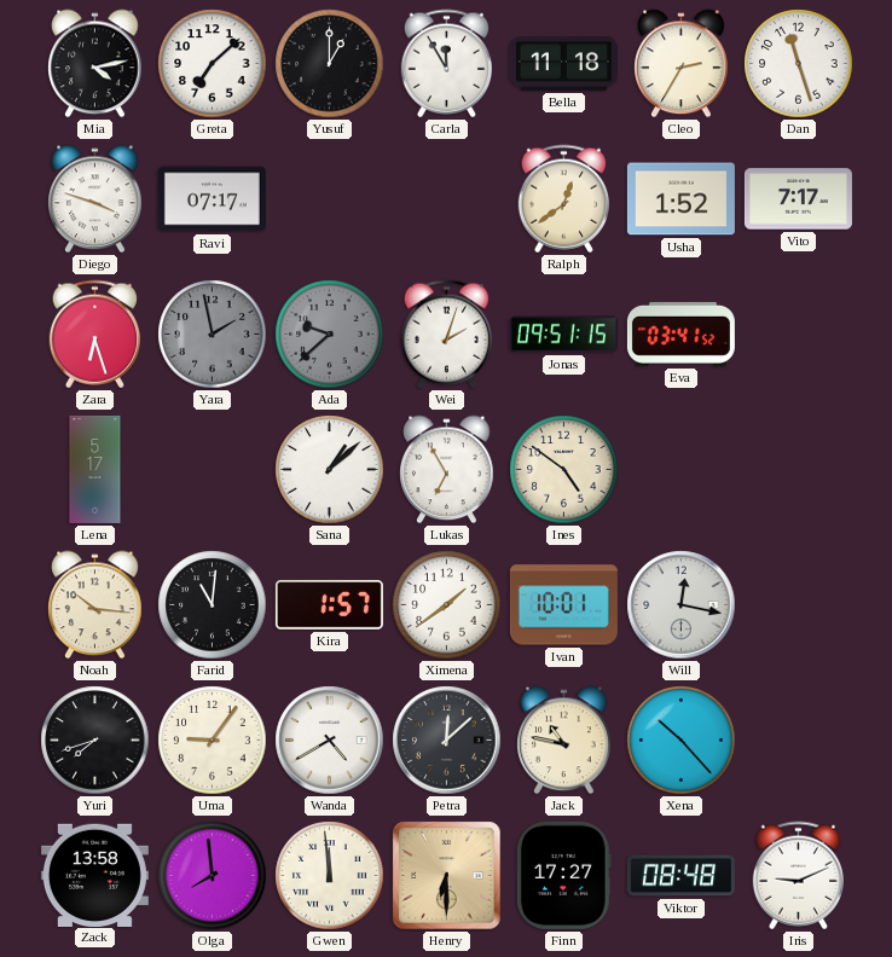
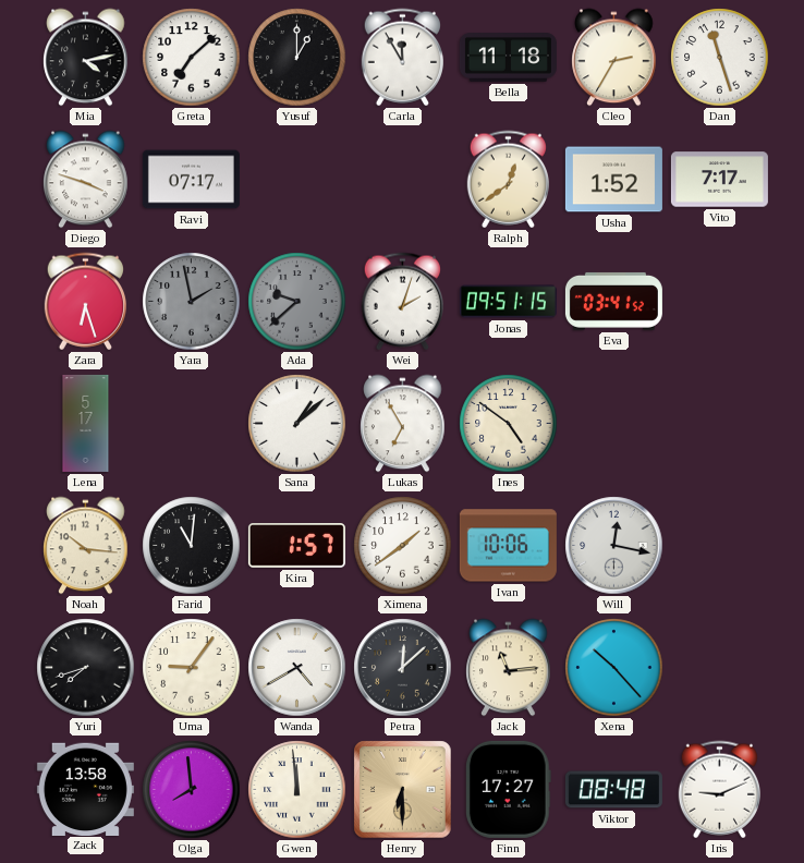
Ivan: 10:01 -> 10:06 (508, 546)
Jack: 10:47 -> 11:14 (509, 668)
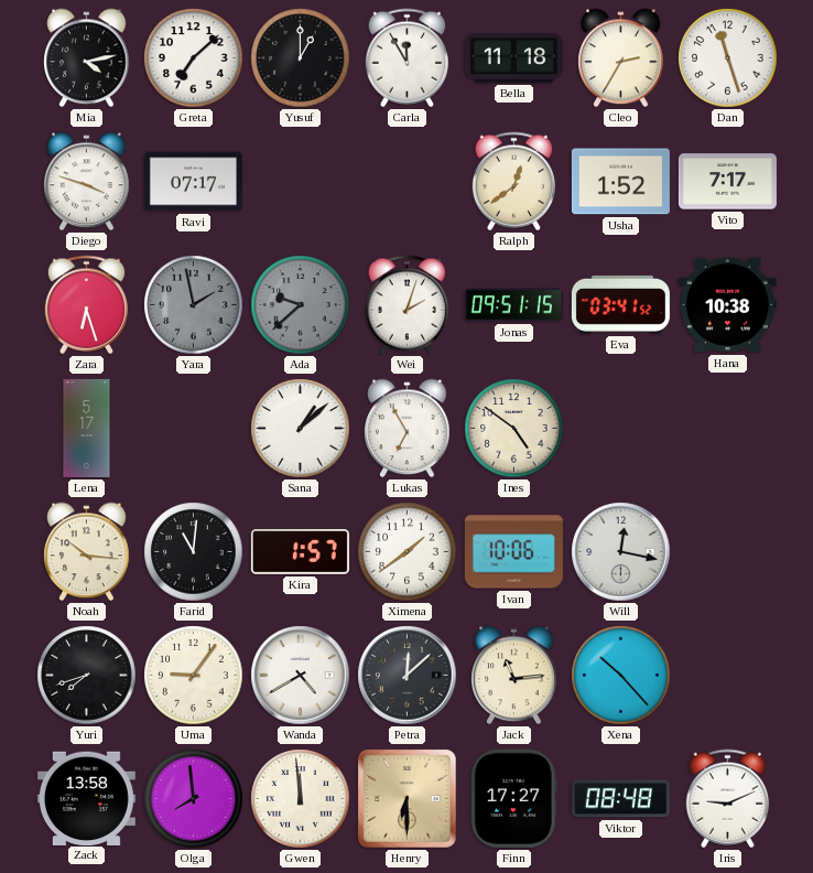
Hana: none -> 10:38 (727, 305)
